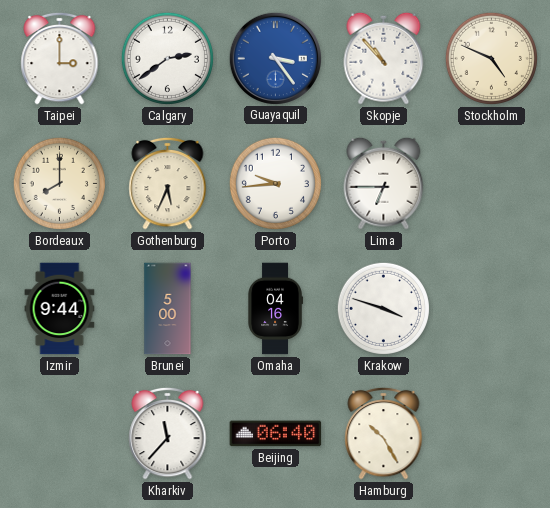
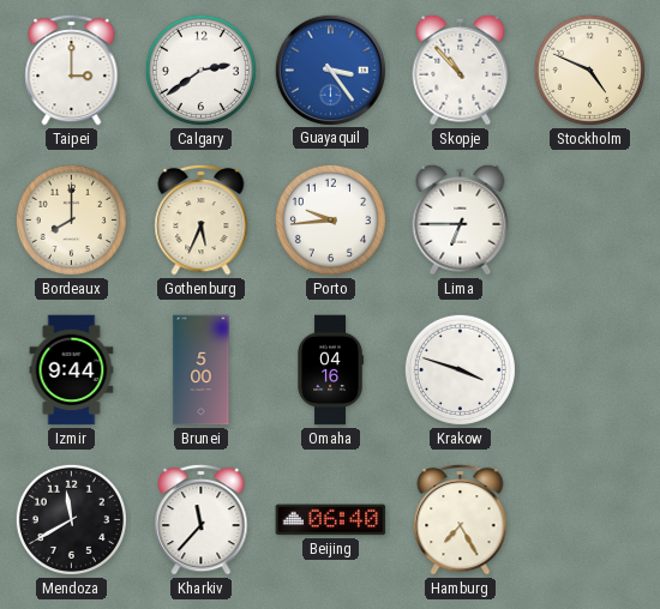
Mendoza: none -> 11:40 (71, 519)
Hamburg: 10:25 -> 7:25 (461, 519)
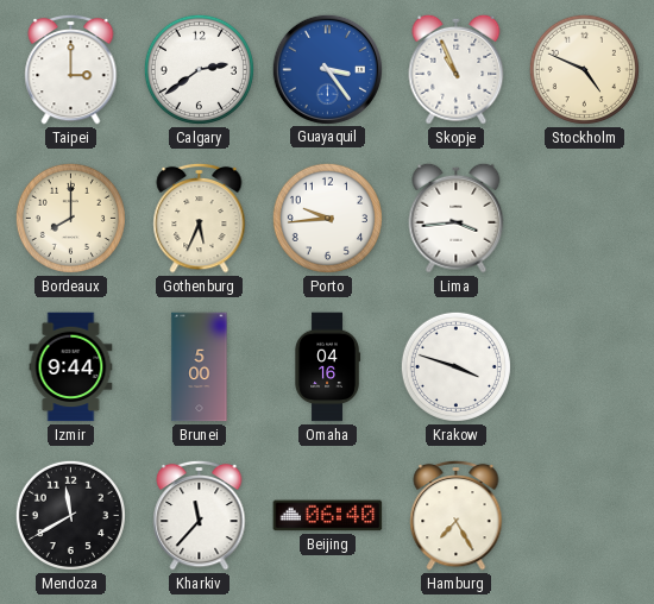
Skopje: 10:53 -> 10:56 (457, 69)
Lima: 6:45 -> 3:44 (457, 218)
